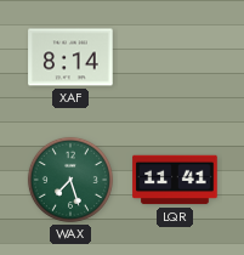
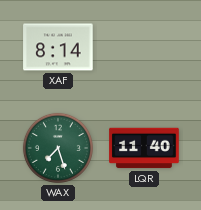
LQR: 11:41 -> 11:40 (144, 148)
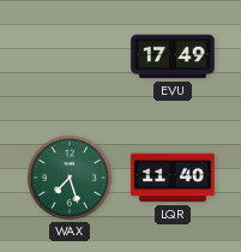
XAF: 8:14 -> none (58, 47)
EVU: none -> 17:49 (173, 56)
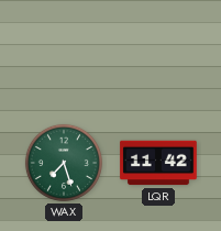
EVU: 17:49 -> none (173, 56)
LQR: 11:40 -> 11:42 (158, 163)
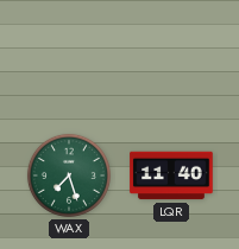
LQR: 11:42 -> 11:40 (171, 175)
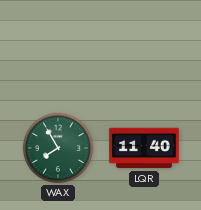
WAX: 7:27 -> 7:55 (58, 148)
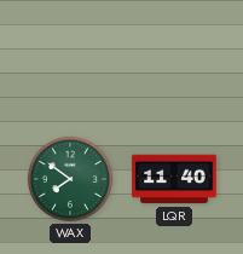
WAX: 7:55 -> 7:51 (70, 179)
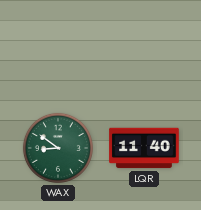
WAX: 7:51 -> 8:51 (58, 148)
